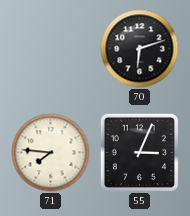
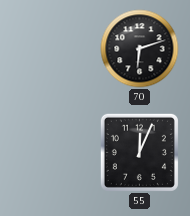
71: 7:46 -> none (51, 153)
55: 3:04 -> 12:04 (139, 152)
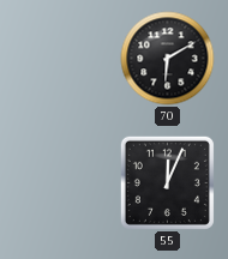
70: 6:12 -> 6:10 (168, 59)
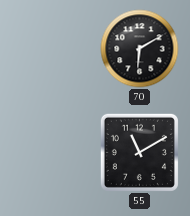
55: 12:04 -> 11:10 (139, 152)
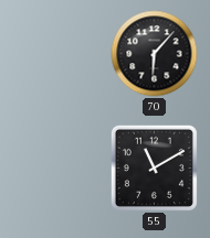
70: 6:10 -> 6:07 (155, 54)
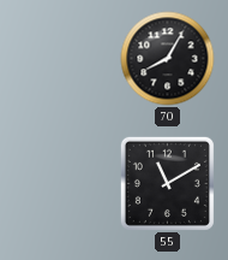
70: 6:07 -> 8:05 (168, 59)
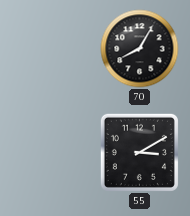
55: 11:10 -> 3:10 (139, 152)
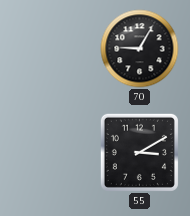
70: 8:05 -> 9:05 (140, 49)
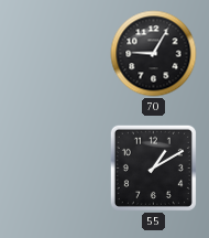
55: 3:10 -> 1:10 (153, 167)
